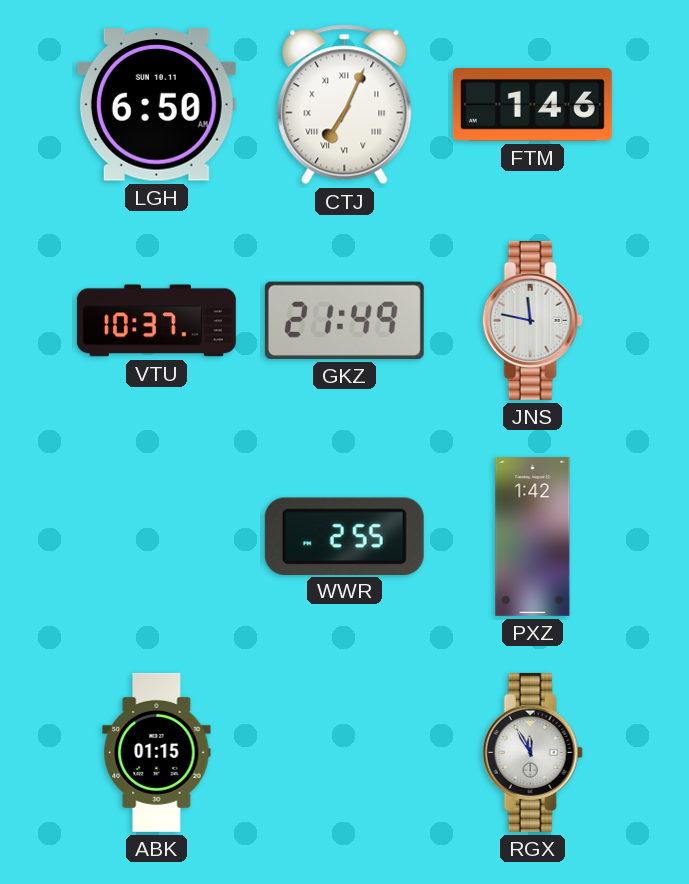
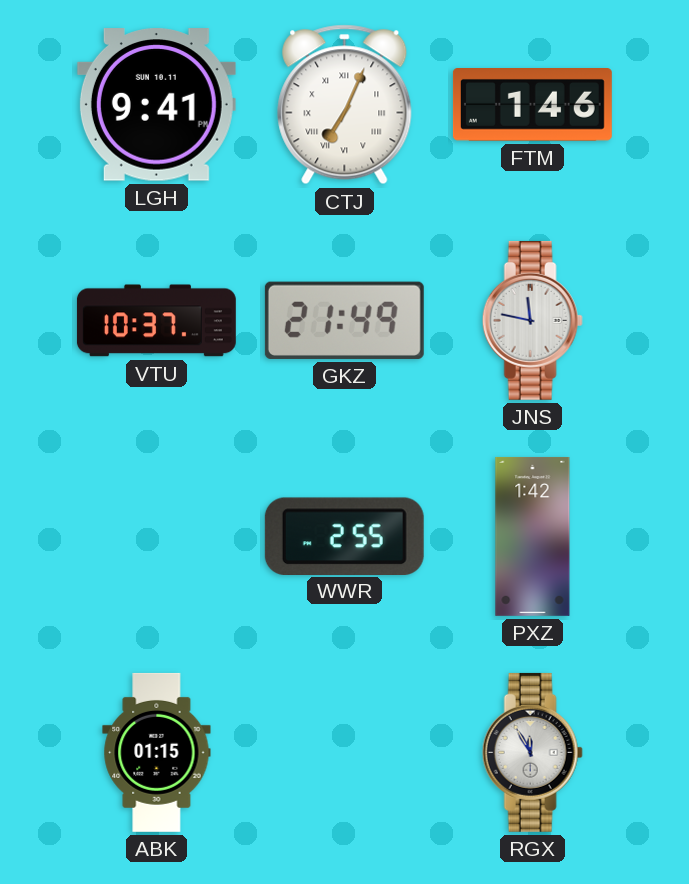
LGH: 6:50 -> 9:41 (156, 105)
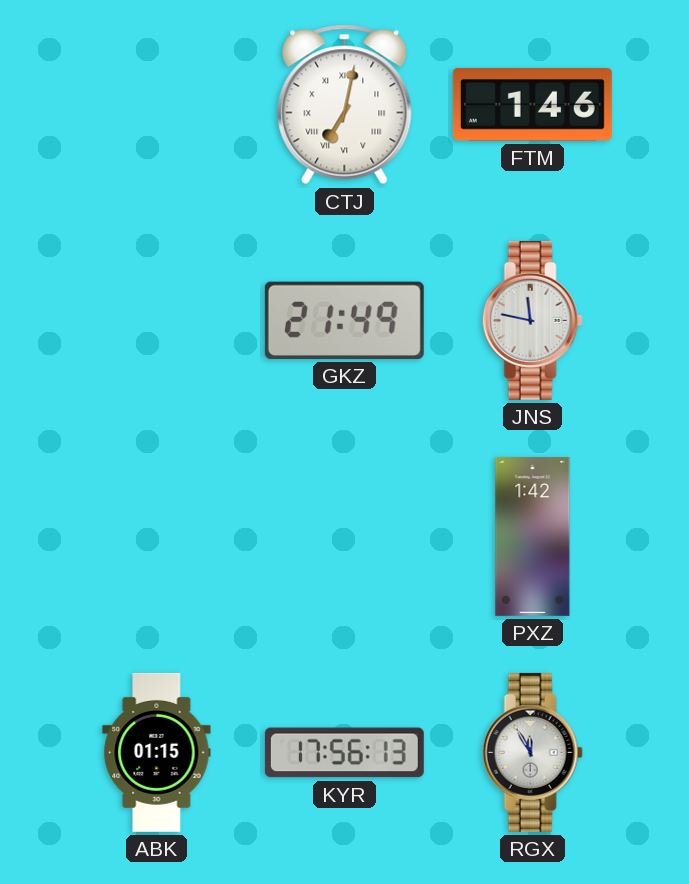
LGH: 9:41 -> none (156, 105)
CTJ: 7:04 -> 7:02 (345, 105)
VTU: 10:37 -> none (156, 321)
WWR: 2:55 -> none (344, 536)
KYR: none -> 17:56 (344, 753)
